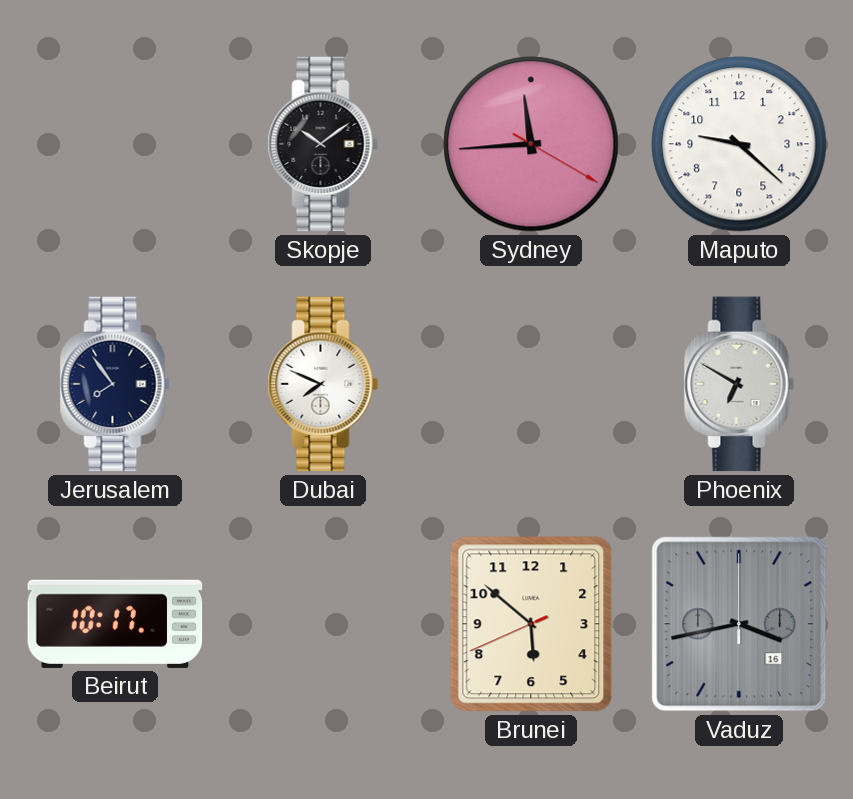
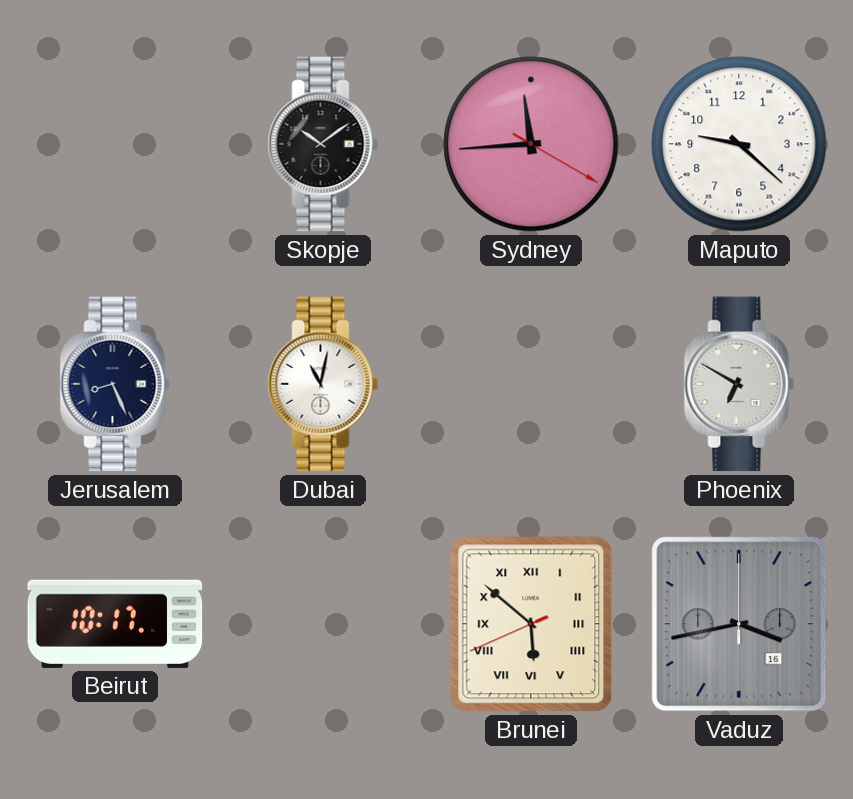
Jerusalem: 7:54 -> 8:26 (115, 384)
Dubai: 7:49 -> 11:02 (323, 384)
Brunei numerals: Arabic -> Roman (531, 624)
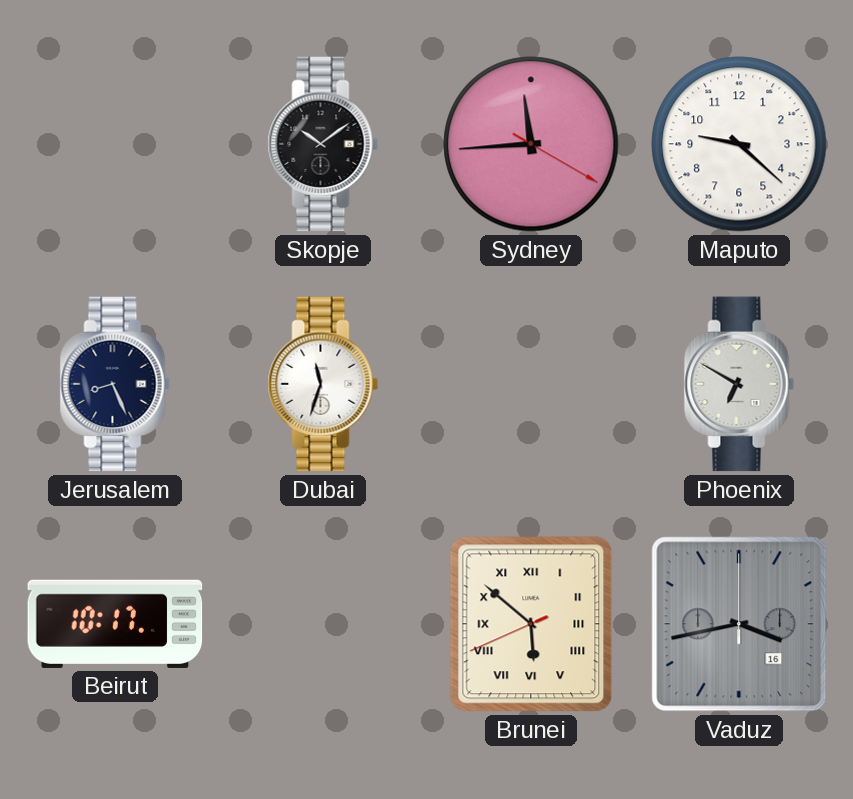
Dubai: 11:02 -> 11:33 (323, 384)
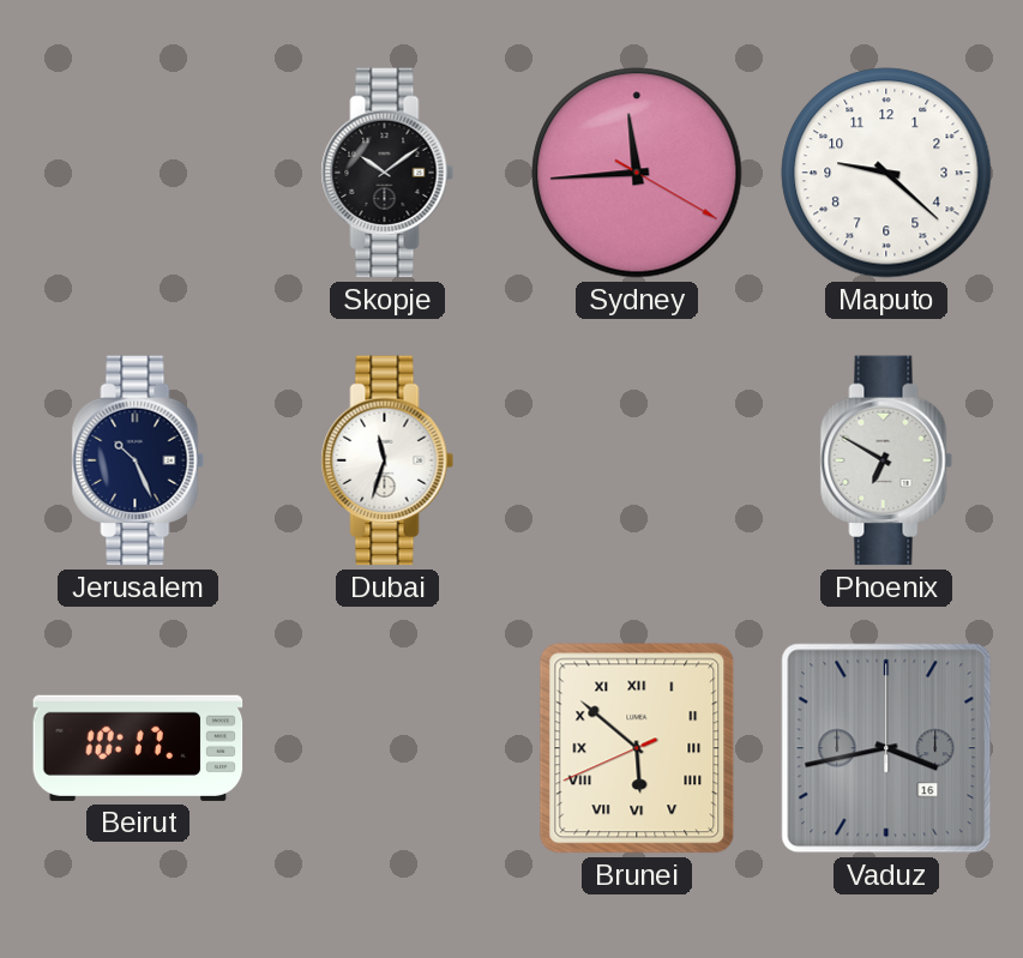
Jerusalem: 8:26 -> 10:26 (138, 460)
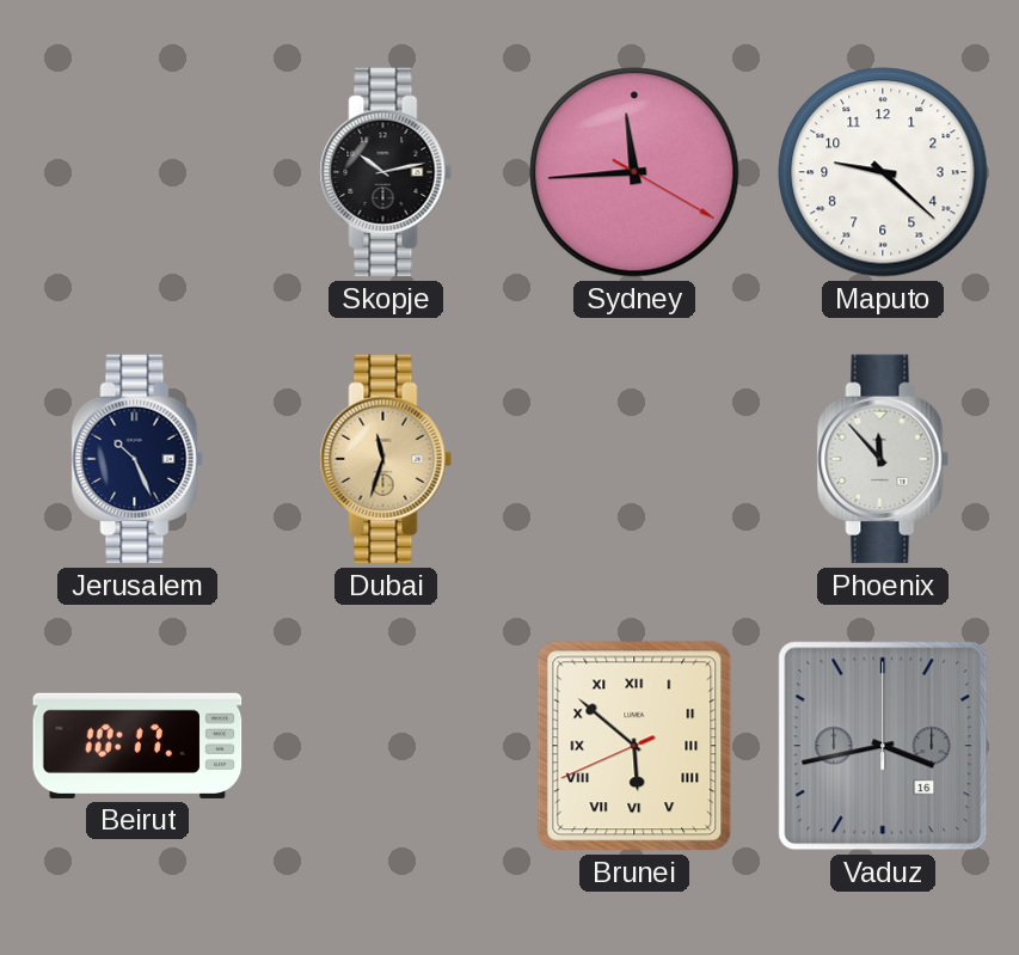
Skopje: 10:09 -> 10:13 (386, 172)
Dubai dial: white -> champagne (386, 459)
Phoenix: 6:50 -> 11:53 (883, 459)
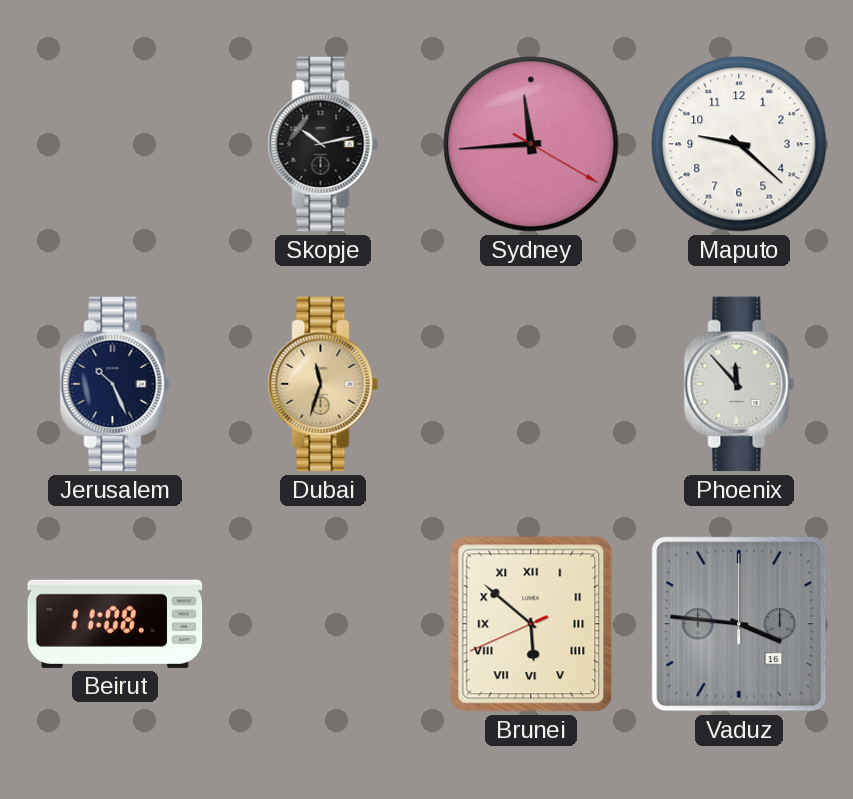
Beirut: 10:17 -> 11:08 (115, 624)
Vaduz: 3:43 -> 3:46 (739, 624)
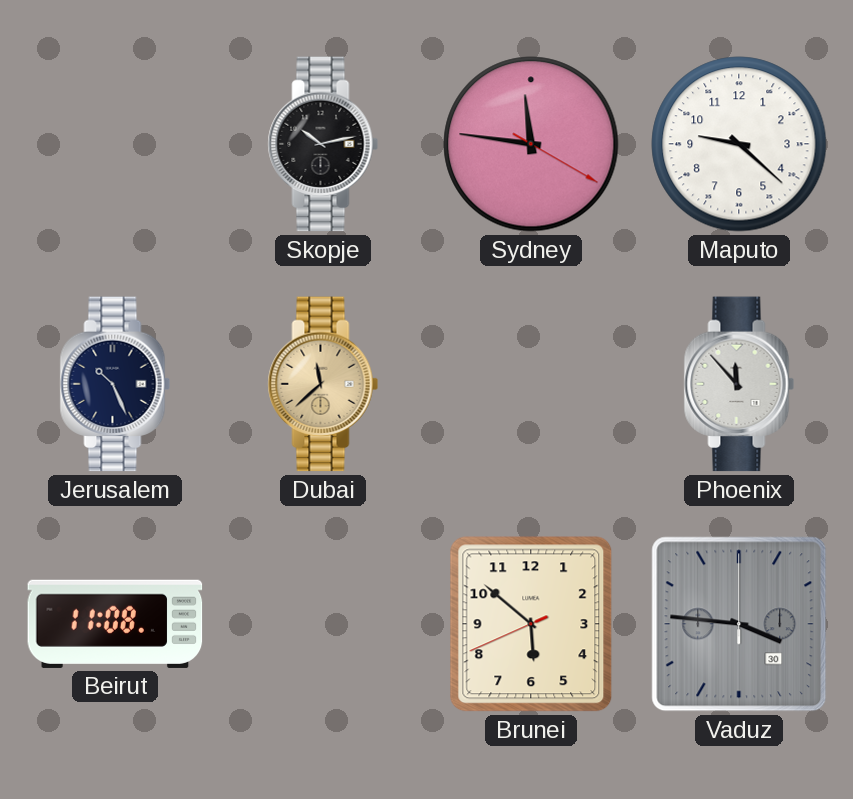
Sydney: 11:44 -> 11:46 (531, 144)
Dubai: 11:33 -> 11:38 (323, 384)
Brunei numerals: Roman -> Arabic (531, 624)
Vaduz date: 16 -> 30 (739, 624)
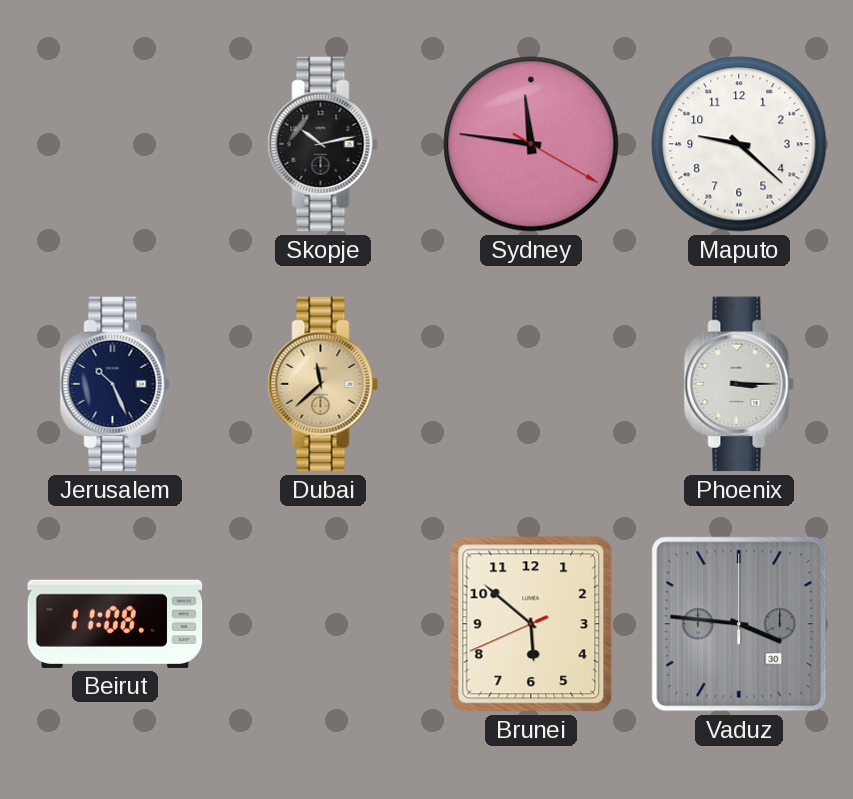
Phoenix: 11:53 -> 3:15 (739, 384)
